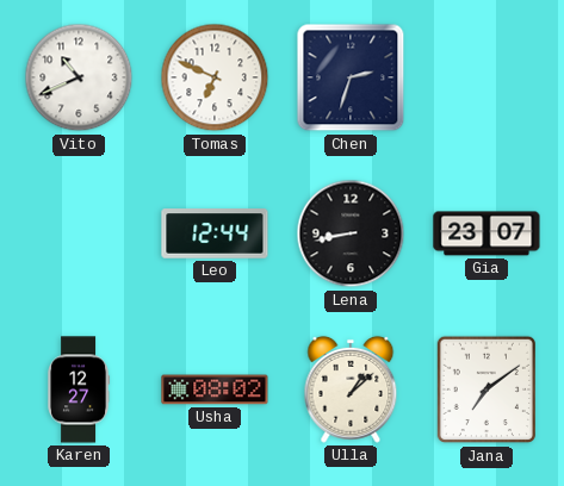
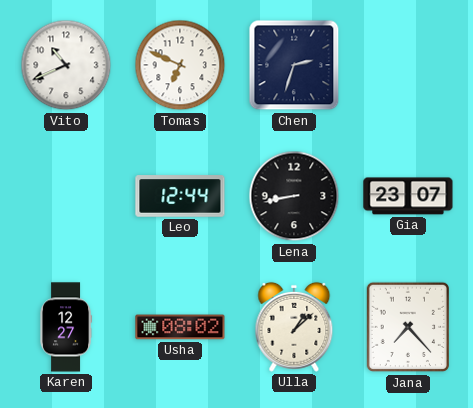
Jana: 7:09 -> 7:23 (407, 327)
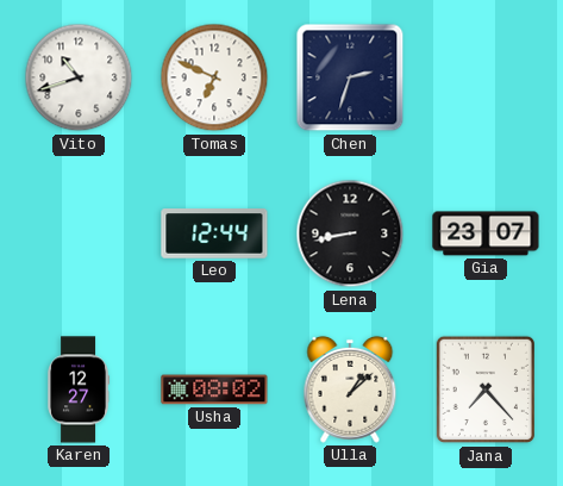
Vito: 10:41 -> 10:42 (79, 77)
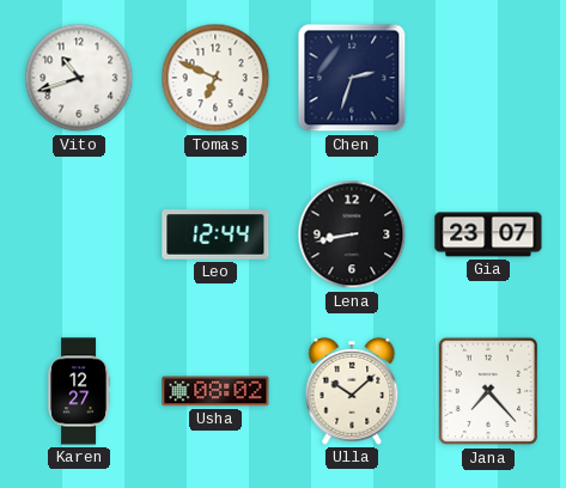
Ulla: 1:08 -> 10:08 (352, 391)
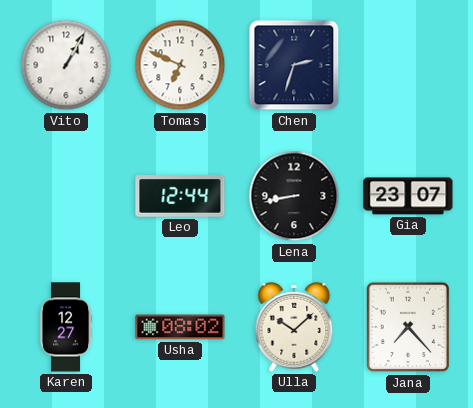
Vito: 10:42 -> 1:05 (66, 65)
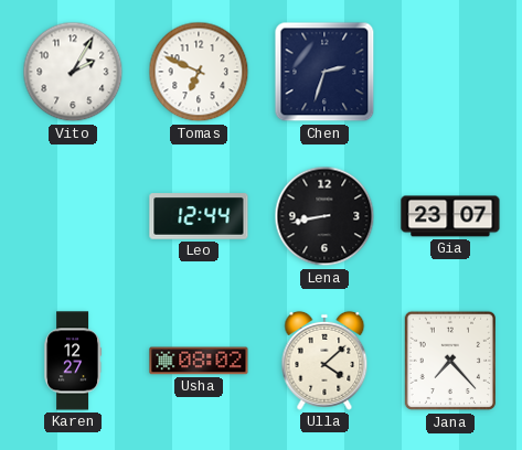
Vito: 1:05 -> 2:05 (73, 72)
Ulla: 10:08 -> 4:08 (324, 361)
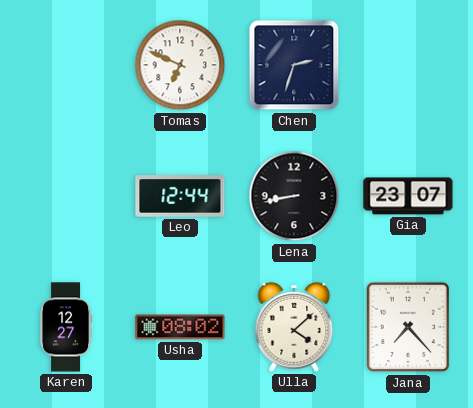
Vito: 2:05 -> none (73, 72)
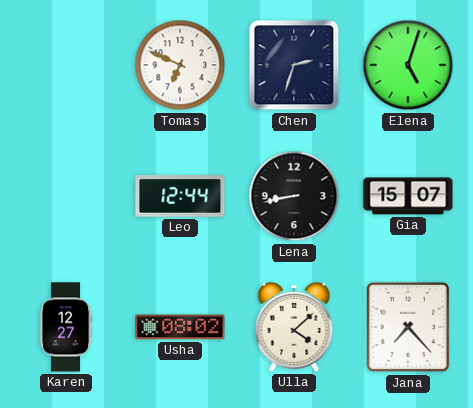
Elena: none -> 5:03 (408, 65)
Gia: 23:07 -> 15:07 (408, 196)
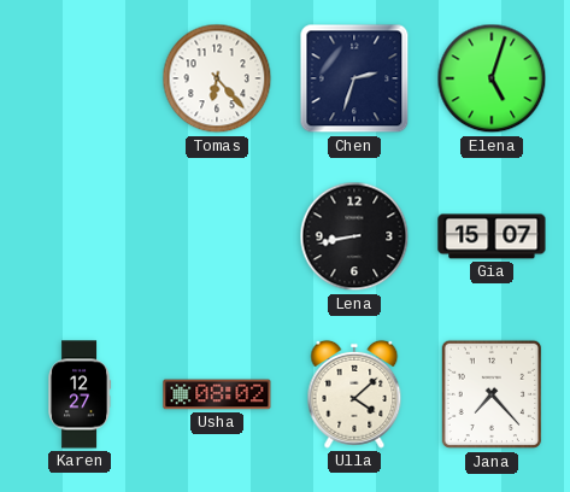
Tomas: 6:49 -> 6:23 (217, 78)
Leo: 12:44 -> none (180, 196)
